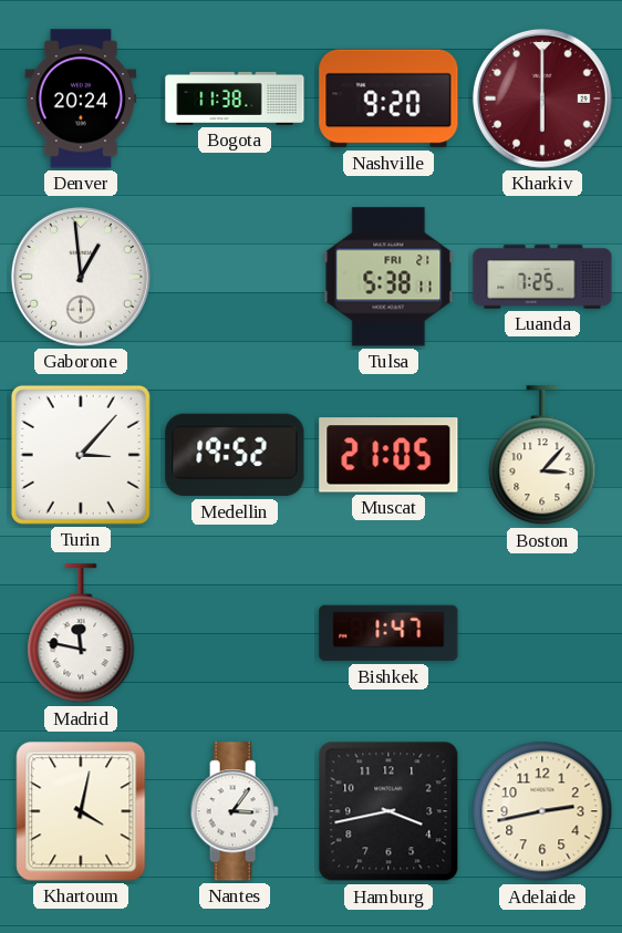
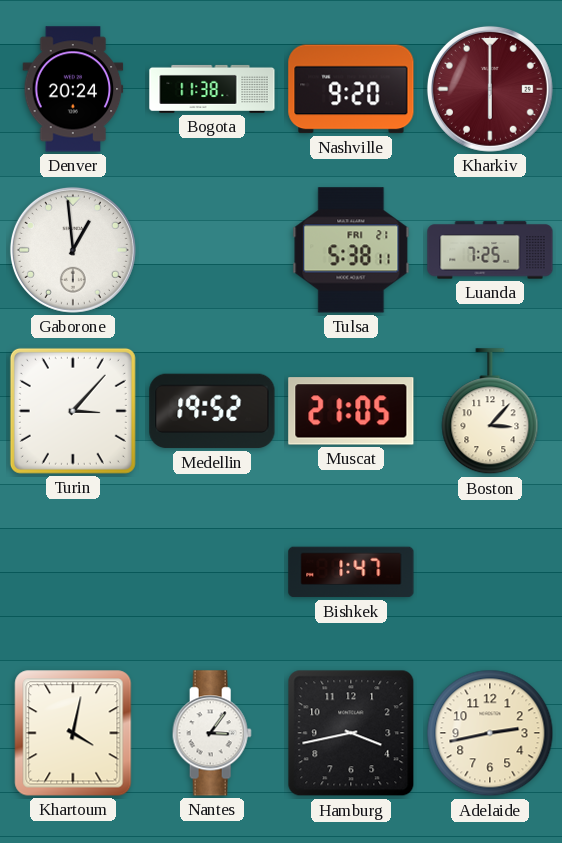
Madrid: 11:47 -> none (81, 634)
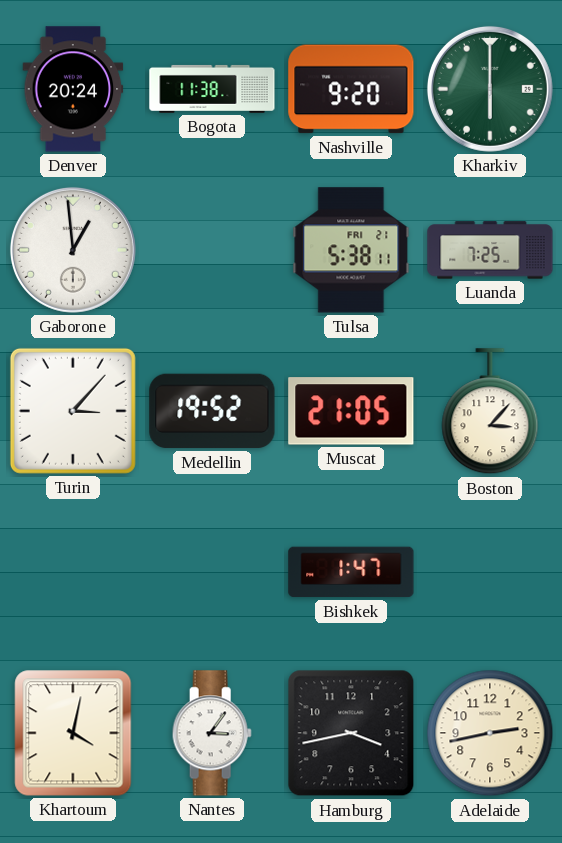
Kharkiv dial: burgundy -> green (490, 89)
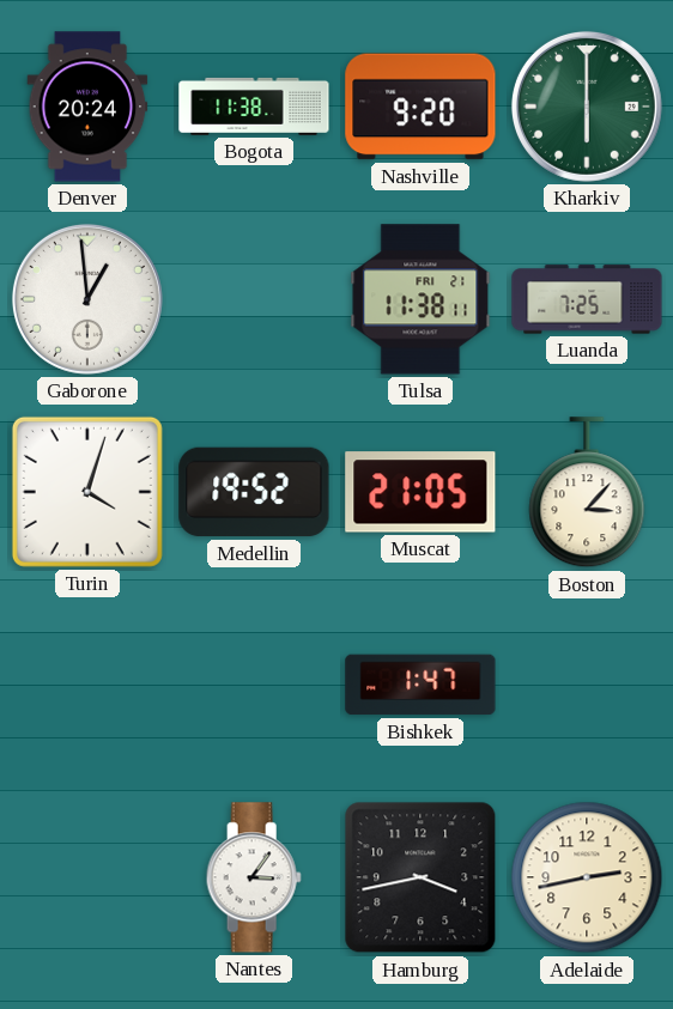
Tulsa: 5:38 -> 11:38 (420, 299)
Turin: 3:07 -> 4:03 (87, 492)
Khartoum: 4:02 -> none (73, 733)
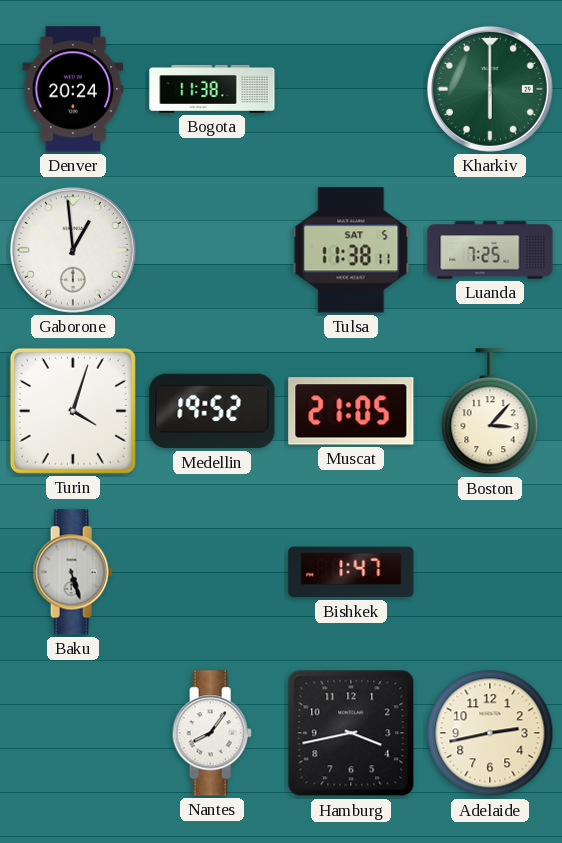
Nashville: 9:20 -> none (420, 107)
Tulsa date: FRI 21 -> SAT 5 (351, 250)
Baku: none -> 5:27 (73, 572)
Nantes: 3:06 -> 8:06 (212, 733)
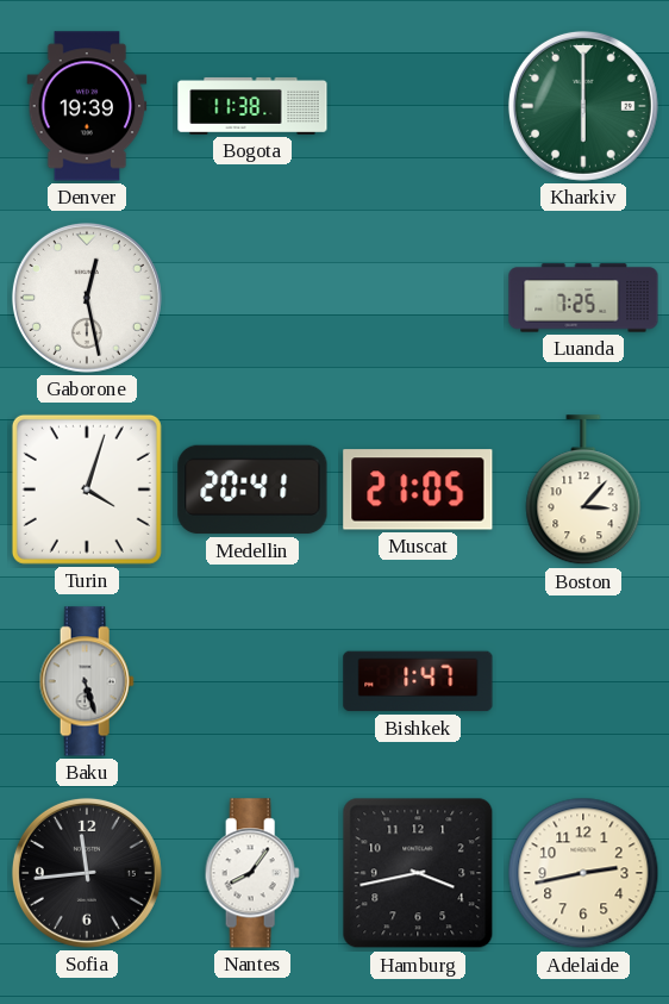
Denver: 20:24 -> 19:39 (87, 106)
Gaborone: 12:59 -> 12:28 (87, 298)
Tulsa: 11:38 -> none (351, 250)
Medellin: 19:52 -> 20:41 (252, 489)
Sofia: none -> 11:44 (87, 873)
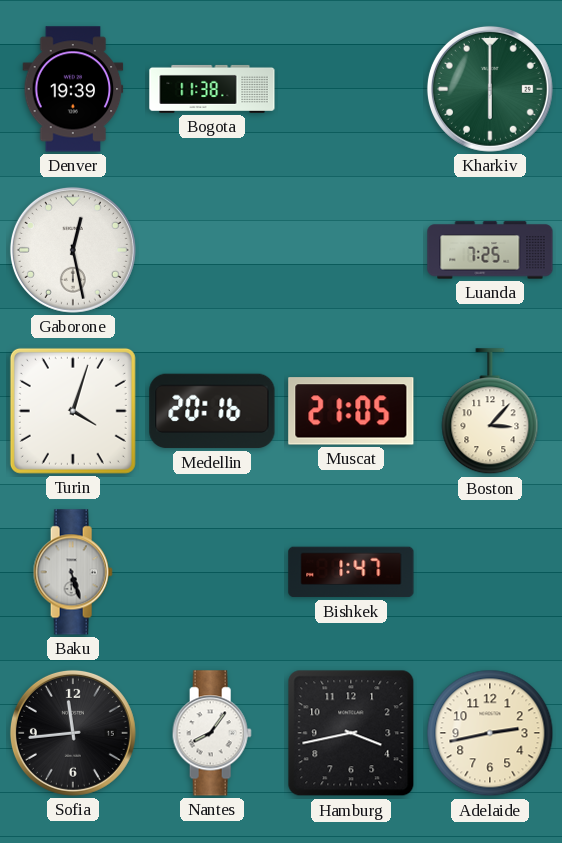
Medellin: 20:41 -> 20:16 (212, 411)
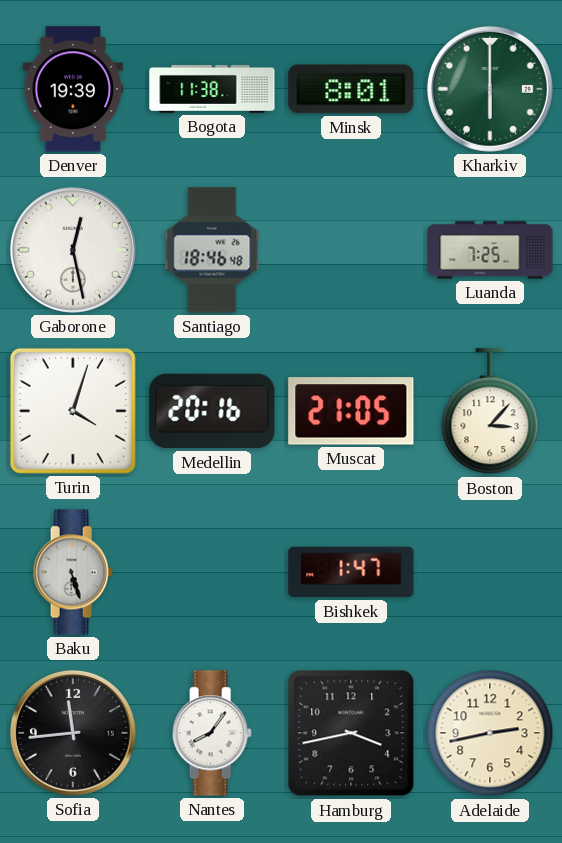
Minsk: none -> 8:01 (351, 89)
Santiago: none -> 18:46 (212, 250)
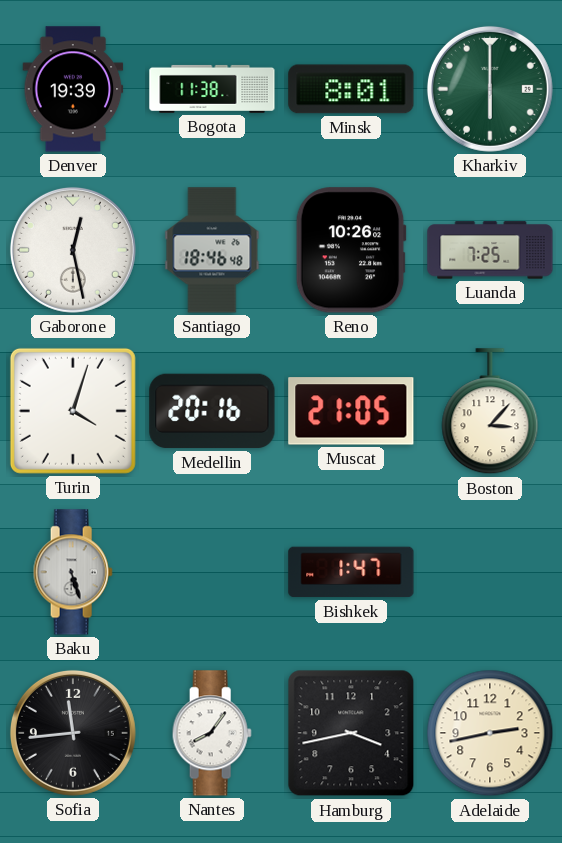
Reno: none -> 10:26 (351, 250)
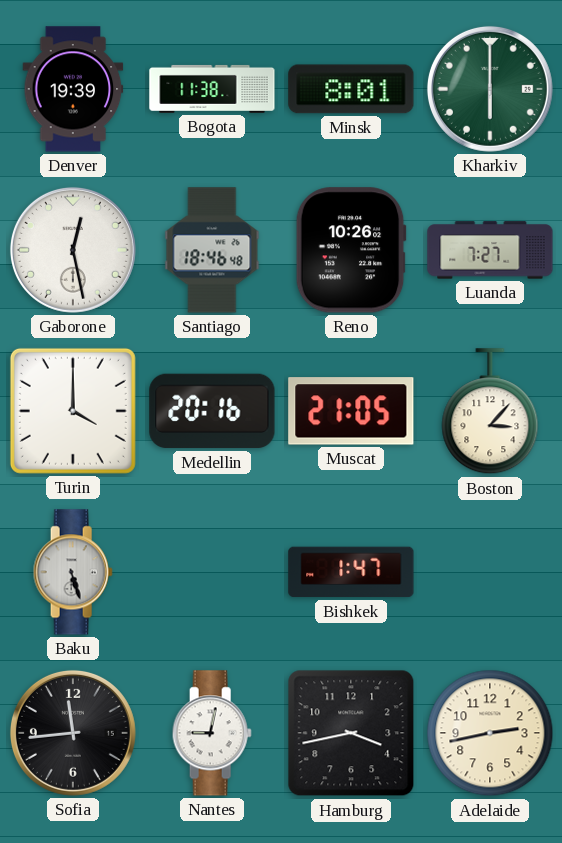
Luanda: 7:25 -> 7:27 (490, 250)
Turin: 4:03 -> 4:00 (73, 411)
Nantes: 8:06 -> 9:02 (212, 733)
